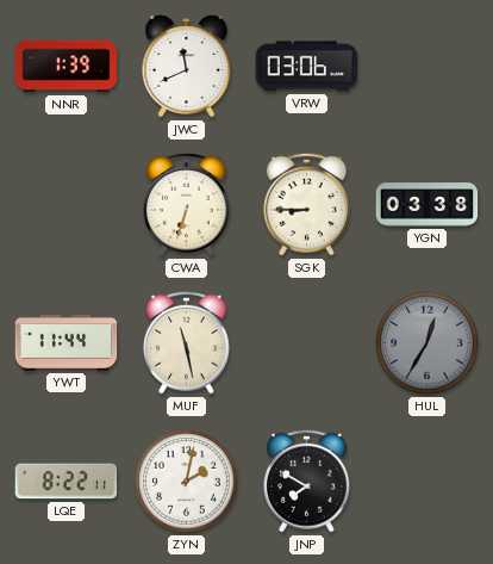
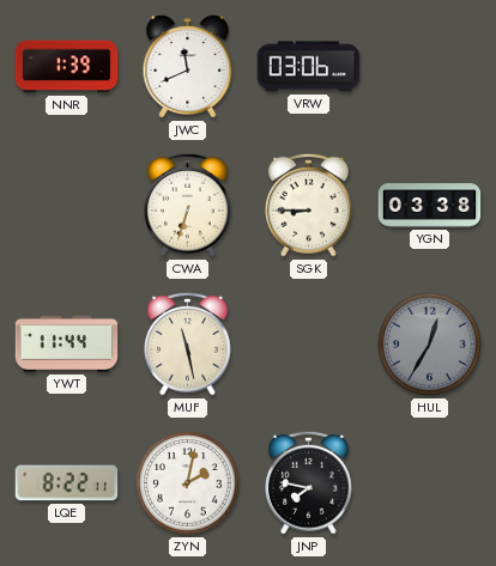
JNP: 7:50 -> 7:47 (309, 482)
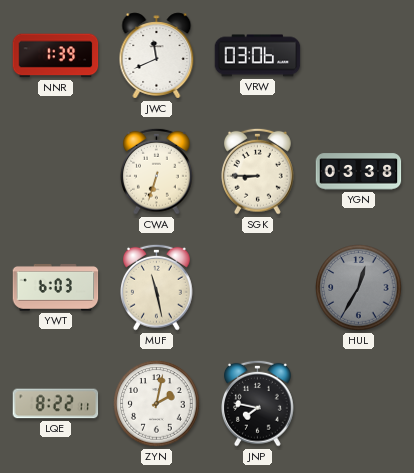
YWT: 11:44 -> 6:03 (56, 287)
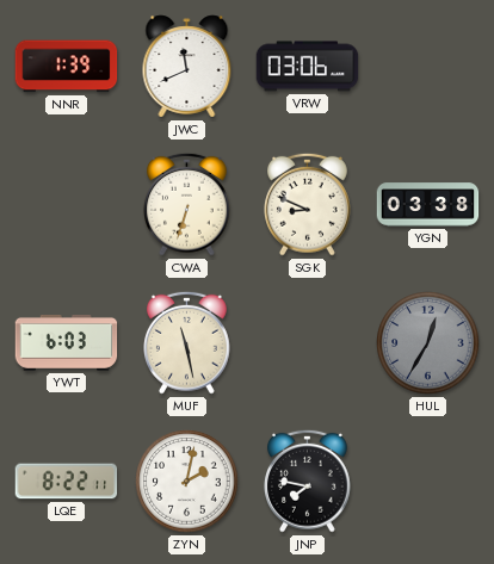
SGK: 8:45 -> 8:49 (308, 204)
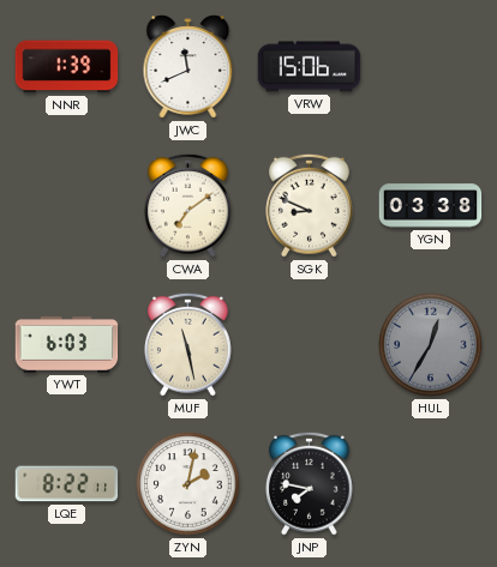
VRW: 03:06 -> 15:06 (310, 67)
CWA: 6:33 -> 7:09 (188, 205)
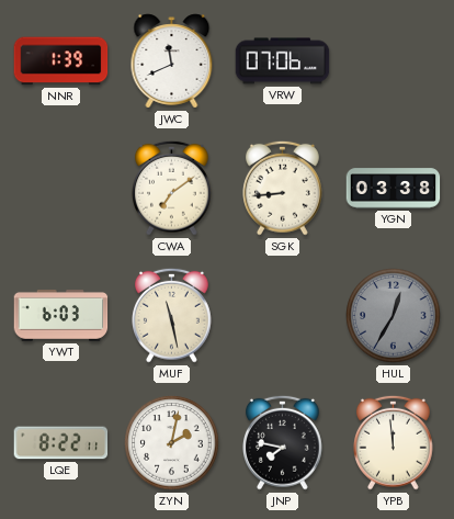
VRW: 15:06 -> 07:06 (283, 61)
SGK: 8:49 -> 8:44 (283, 188)
YPB: none -> 11:59 (394, 442)
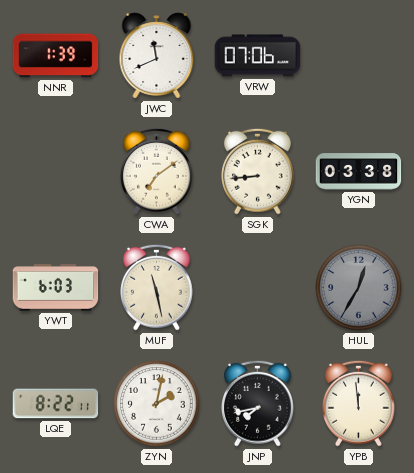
JNP: 7:47 -> 7:43 (258, 403)
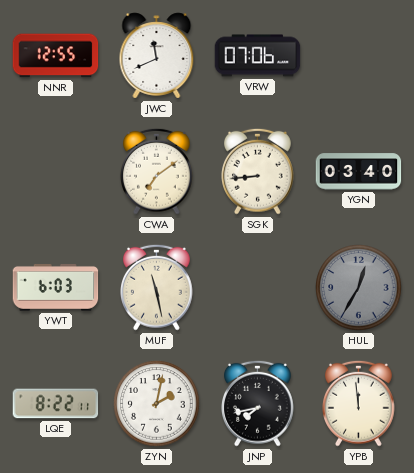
NNR: 1:39 -> 12:55 (56, 56)
YGN: 03:38 -> 03:40 (359, 172)
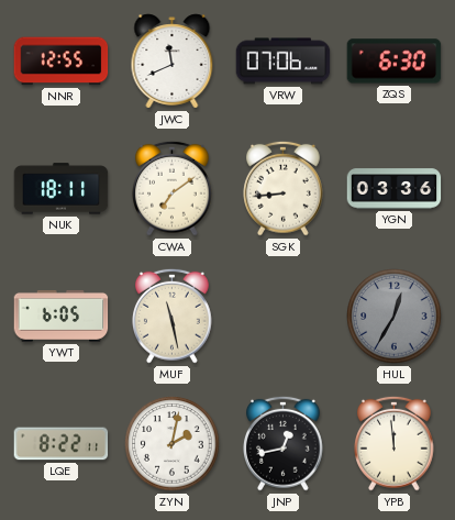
ZQS: none -> 6:30 (395, 62)
NUK: none -> 18:11 (62, 189)
YGN: 03:40 -> 03:36 (395, 189)
YWT: 6:03 -> 6:05 (62, 316)
JNP: 7:43 -> 12:43 (284, 443)
